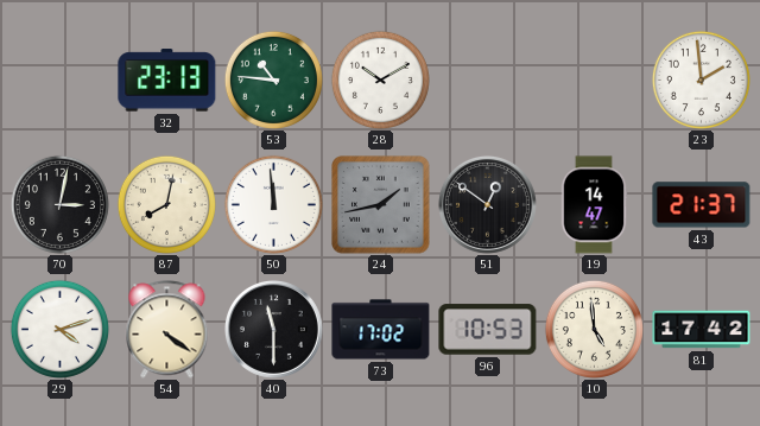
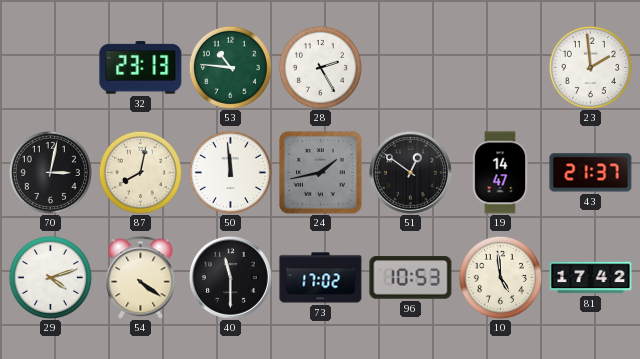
28: 10:10 -> 2:25 (320, 67)
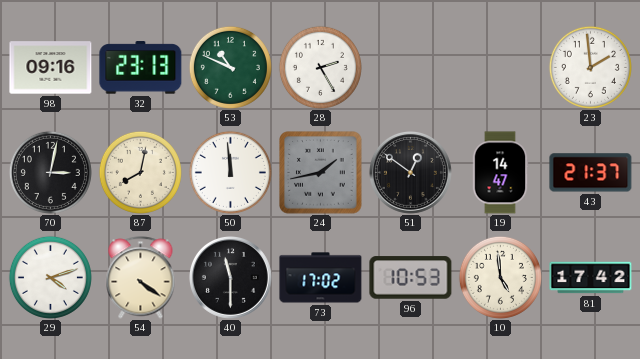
98: none -> 09:16 (51, 68)
53: 10:46 -> 10:49 (230, 67)
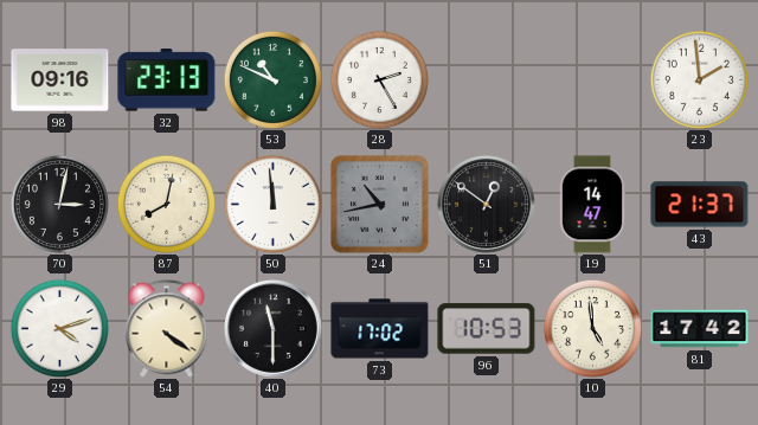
24: 1:43 -> 10:43 (380, 205)
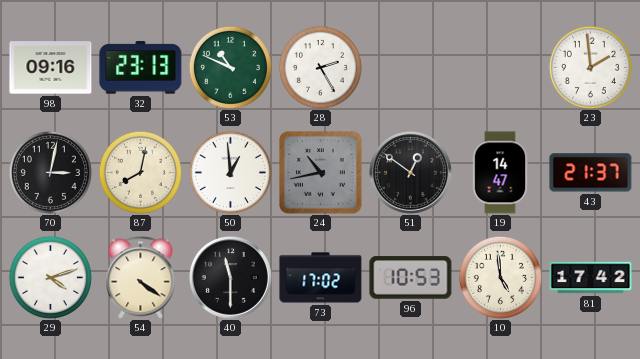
50: 11:59 -> 12:59 (230, 172)
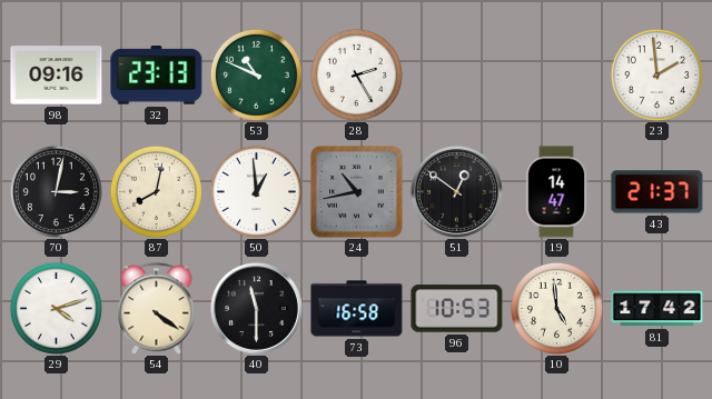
73: 17:02 -> 16:58 (357, 309)
